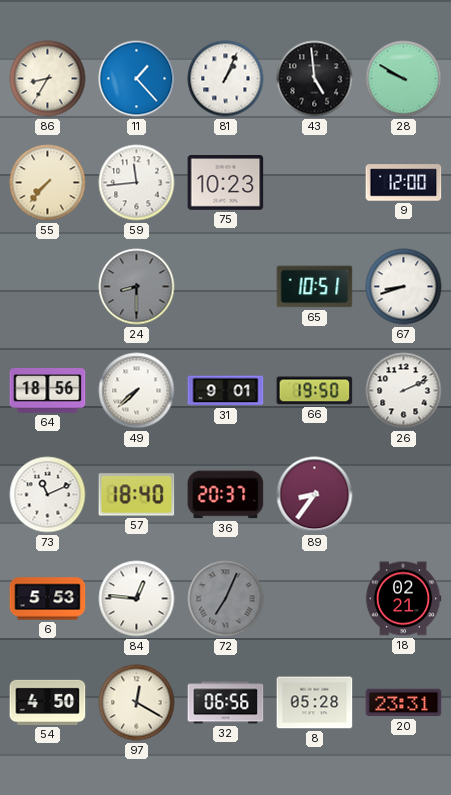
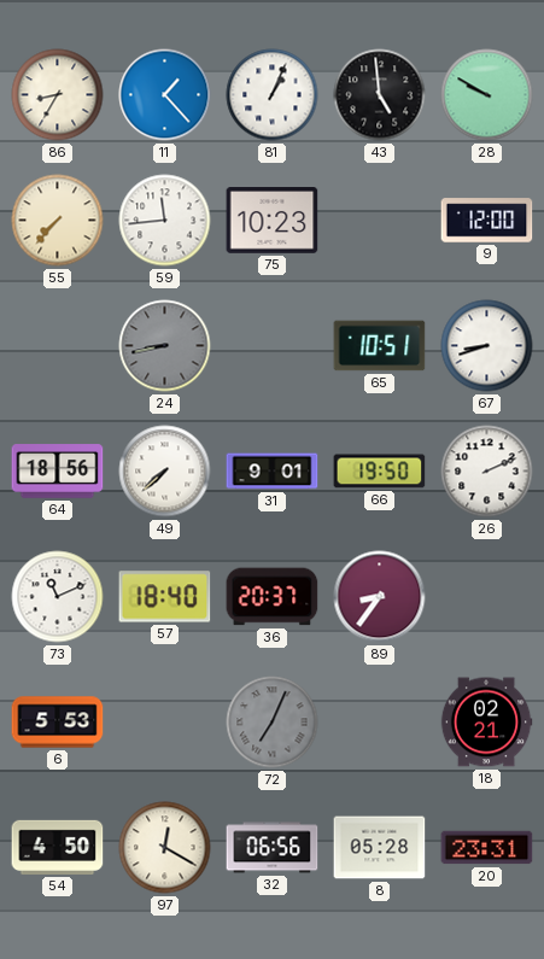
24: 8:30 -> 8:43 (165, 346)
84: 12:46 -> none (137, 599)
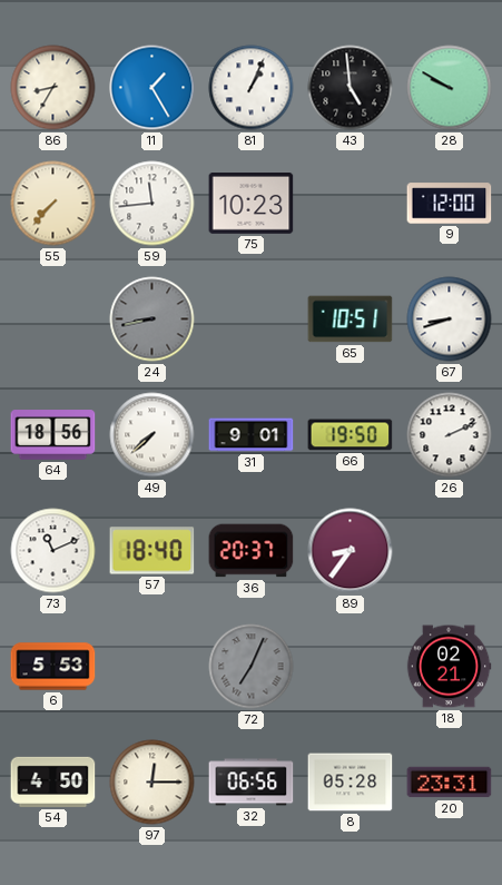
11: 1:23 -> 1:25 (152, 88)
97: 12:20 -> 12:15 (152, 783)
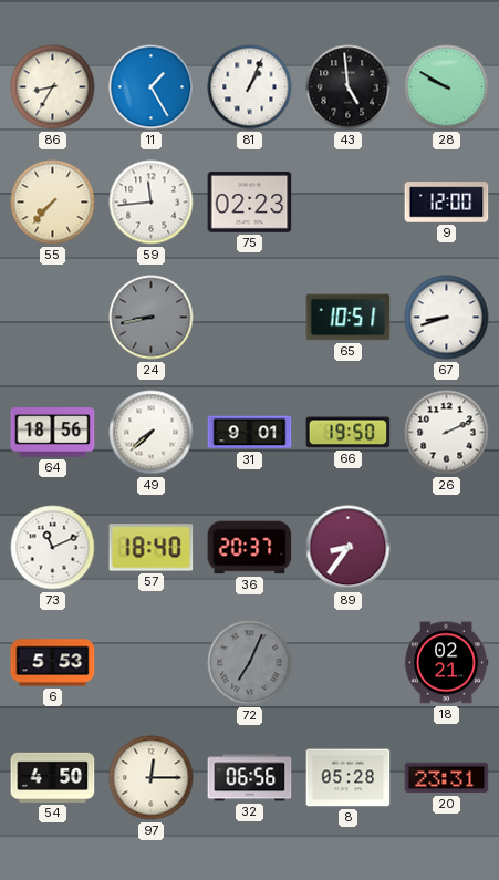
75: 10:23 -> 02:23 (250, 203)
